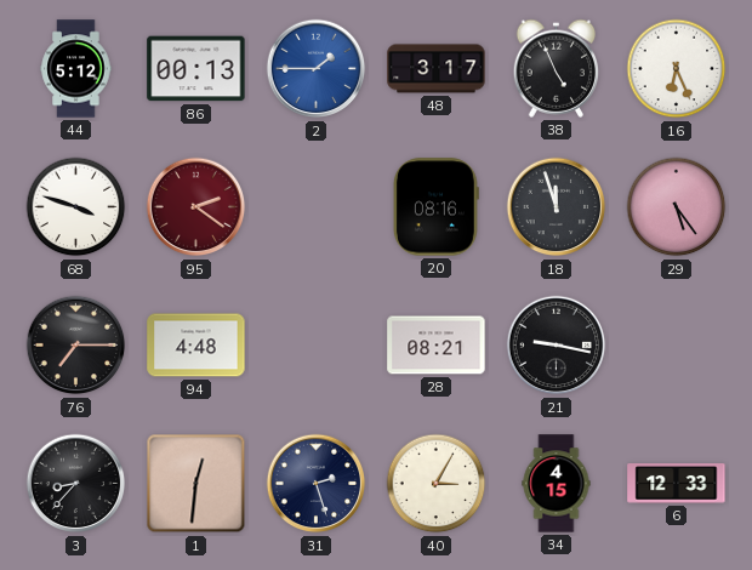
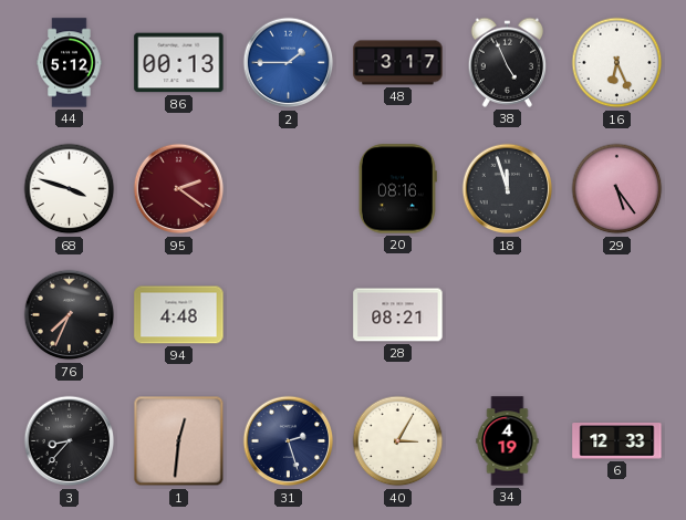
76: 7:15 -> 7:34 (70, 315)
21: 9:17 -> none (557, 346)
34: 4:15 -> 4:19 (508, 441)
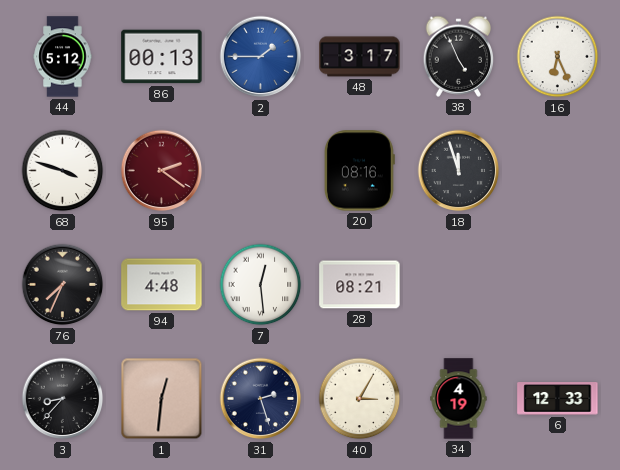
29: 5:24 -> none (617, 189)
7: none -> 12:29 (261, 285)
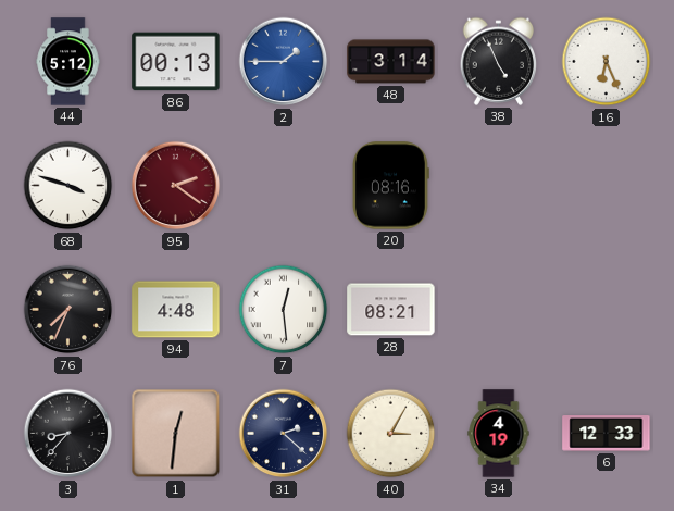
48: 3:17 -> 3:14 (391, 62)
18: 11:57 -> none (459, 171)
31: 2:27 -> 2:22 (284, 434)
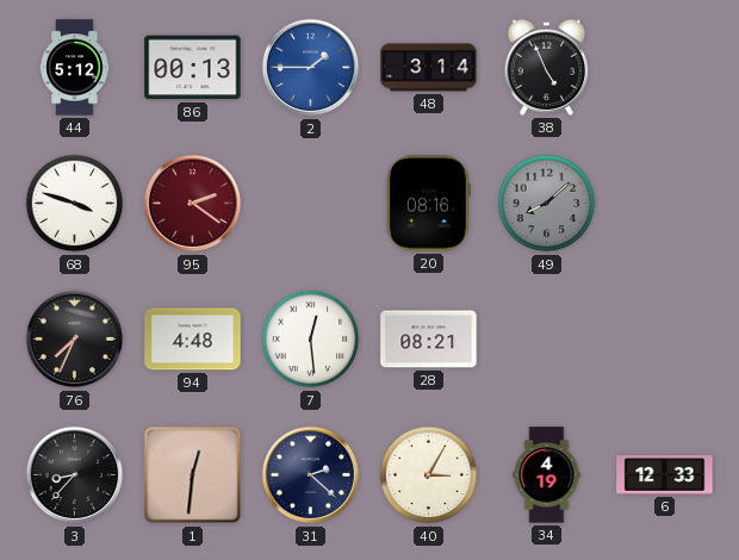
16: 6:26 -> none (607, 62)
49: none -> 8:08 (547, 204)
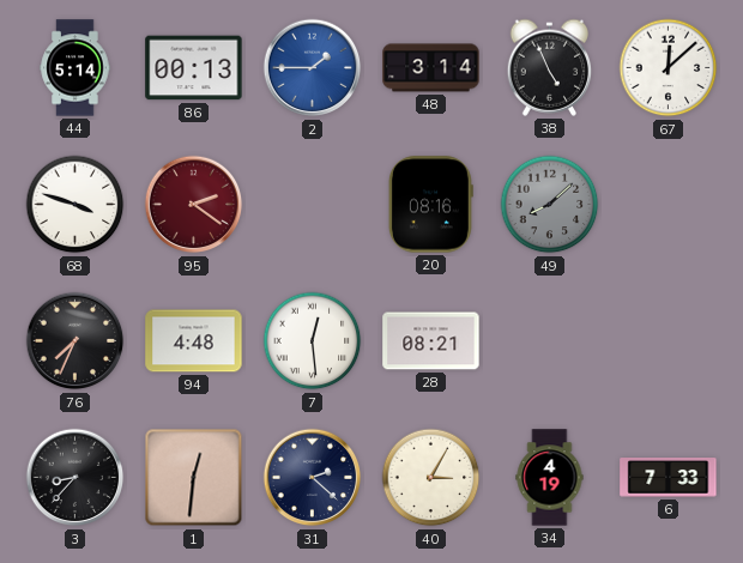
44: 5:12 -> 5:14 (75, 68)
67: none -> 12:08 (669, 68)
6: 12:33 -> 7:33 (669, 478)
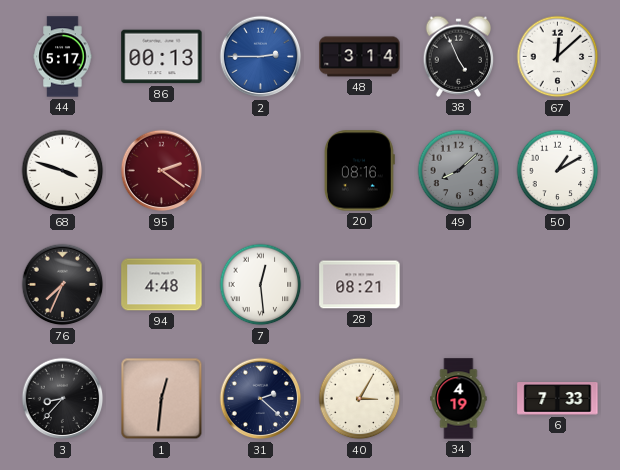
44: 5:14 -> 5:17 (63, 57)
2: 1:45 -> 2:45 (261, 57)
50: none -> 1:10 (558, 171)
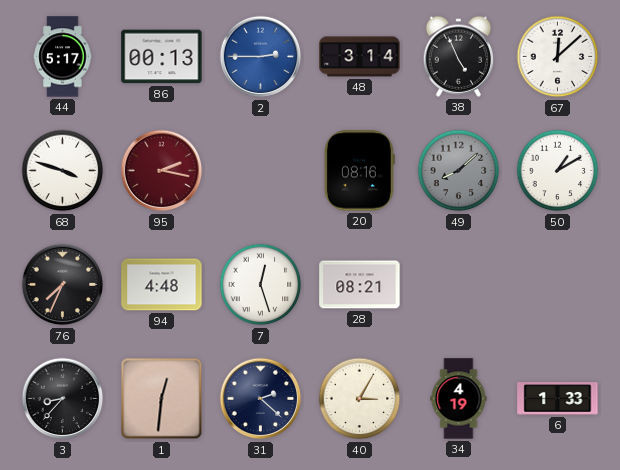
95: 2:21 -> 2:17 (162, 171)
7: 12:29 -> 12:27 (261, 285)
6: 7:33 -> 1:33 (558, 399)
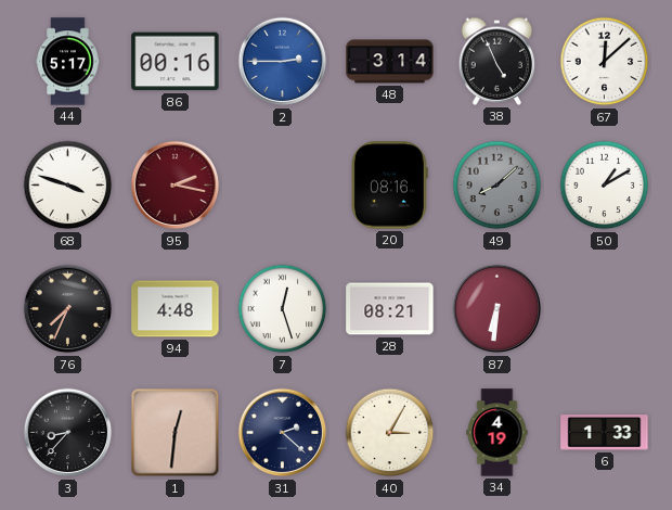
86: 00:13 -> 00:16 (176, 62)
87: none -> 6:31 (497, 309)
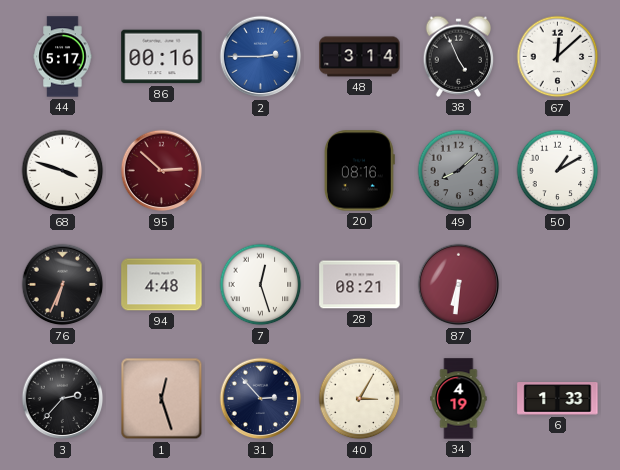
95: 2:17 -> 2:52 (162, 171)
76: 7:34 -> 6:34 (63, 285)
3: 8:37 -> 2:37 (63, 399)
1: 12:31 -> 12:27 (162, 399)
31: 2:22 -> 2:53 (261, 399)
